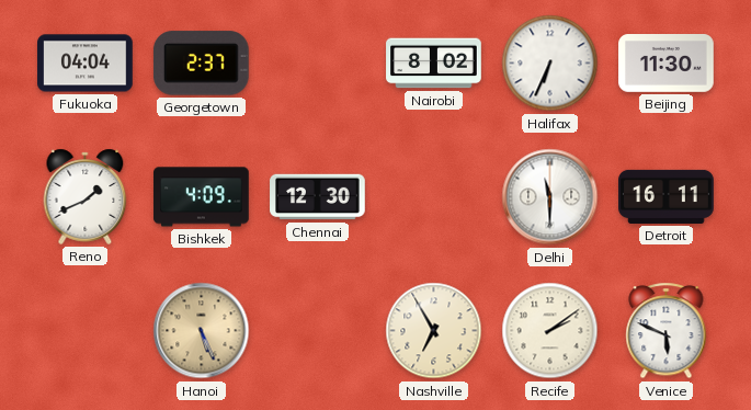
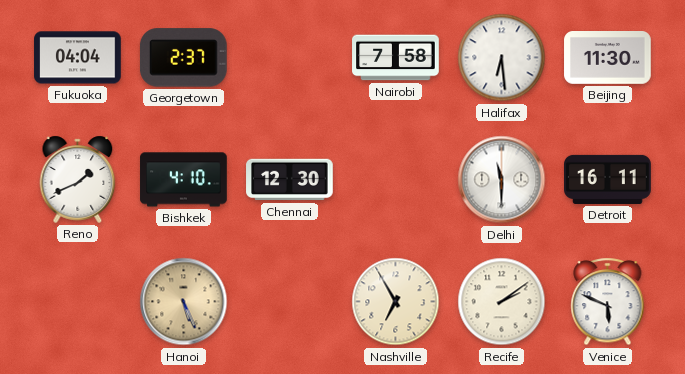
Nairobi: 8:02 -> 7:58 (396, 58)
Halifax: 6:34 -> 6:29 (502, 58)
Bishkek: 4:09 -> 4:10 (184, 180)
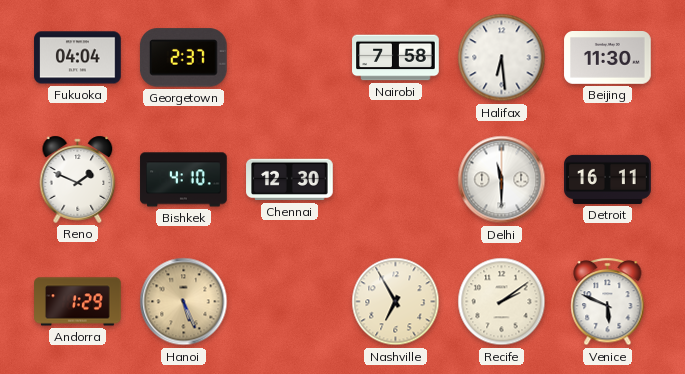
Reno: 1:41 -> 1:49 (78, 179)
Andorra: none -> 1:29 (78, 302)
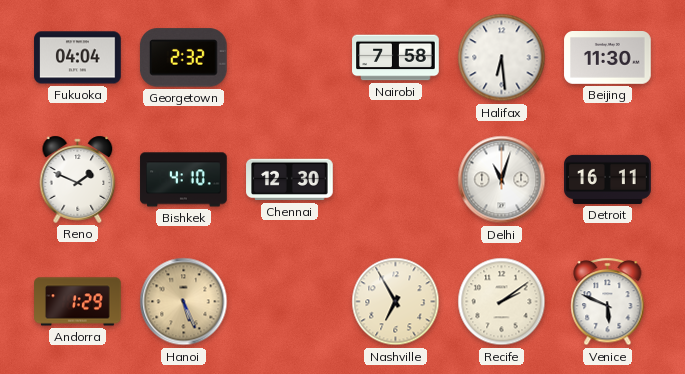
Georgetown: 2:37 -> 2:32 (183, 58)
Delhi: 11:30 -> 11:03 (502, 180)
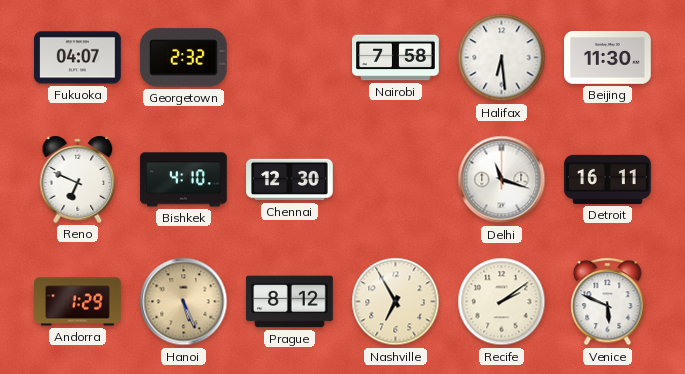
Fukuoka: 04:04 -> 04:07 (78, 58)
Reno: 1:49 -> 6:49 (78, 179)
Delhi: 11:03 -> 11:18 (502, 180)
Prague: none -> 8:12 (290, 302)
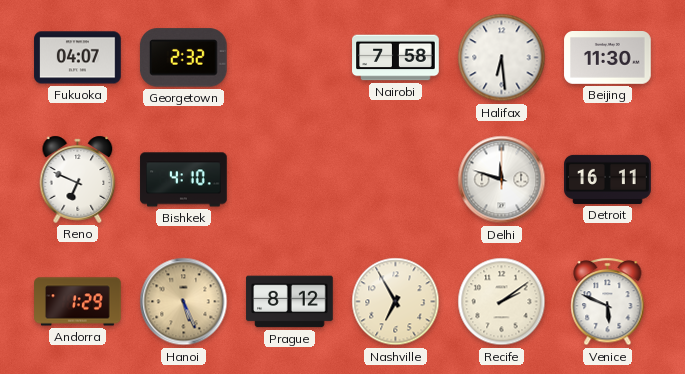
Chennai: 12:30 -> none (290, 180)
Delhi: 11:18 -> 11:48 (502, 180)
